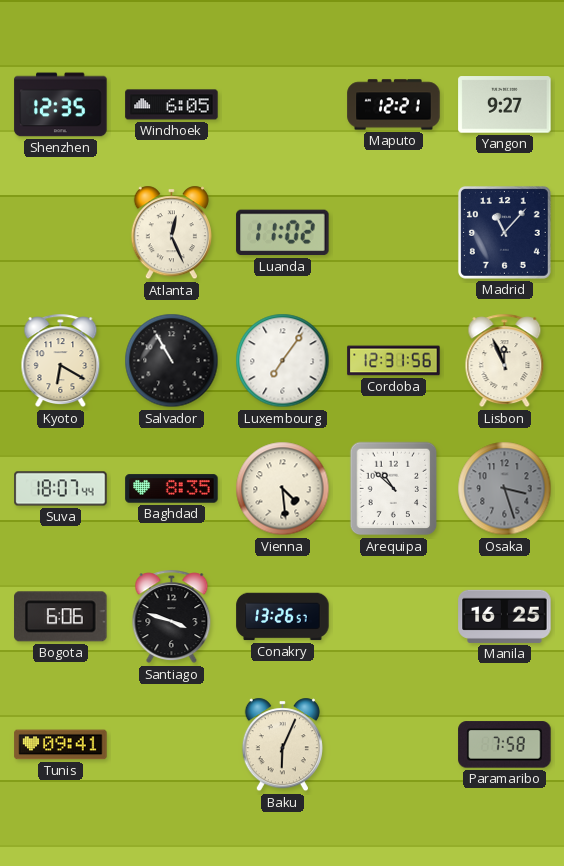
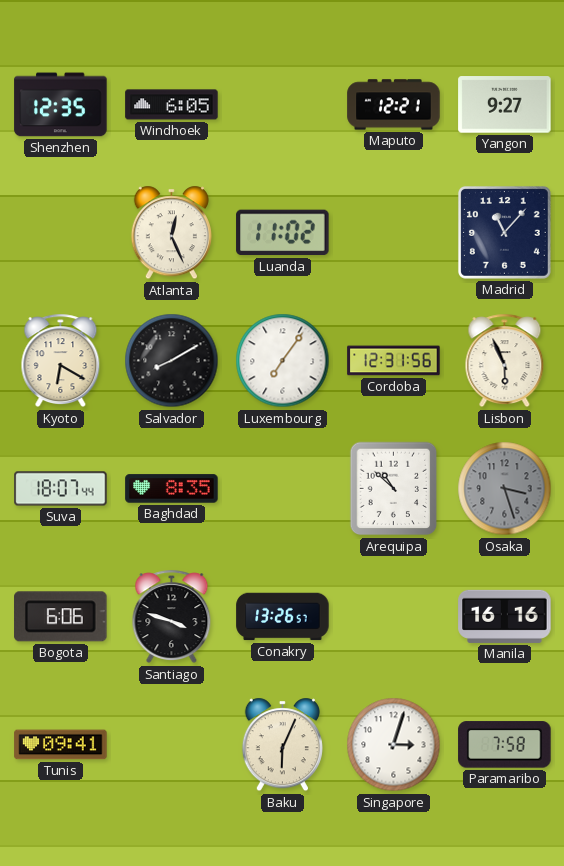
Salvador: 10:55 -> 8:10 (172, 361)
Lisbon: 11:56 -> 5:56 (505, 361)
Vienna: 4:29 -> none (283, 489)
Manila: 16:25 -> 16:16 (505, 616)
Singapore: none -> 3:03 (394, 745)
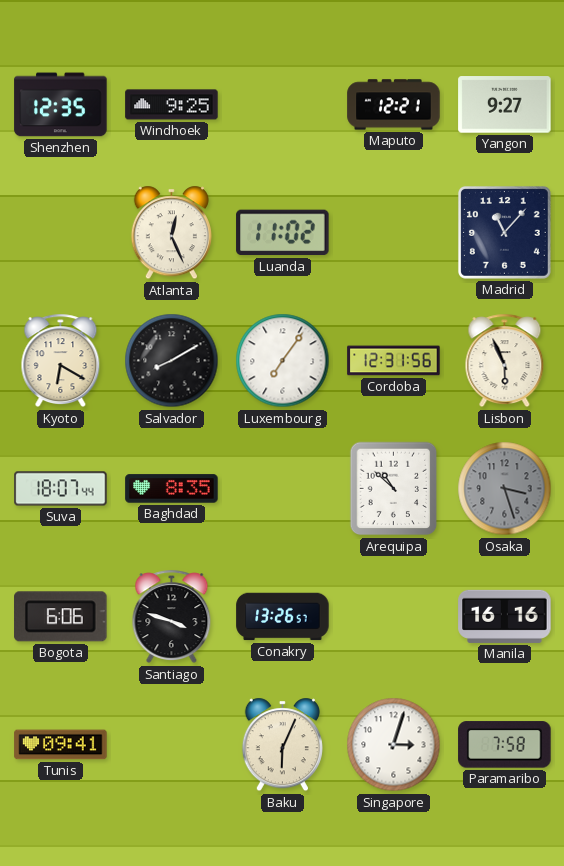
Windhoek: 6:05 -> 9:25 (172, 105)
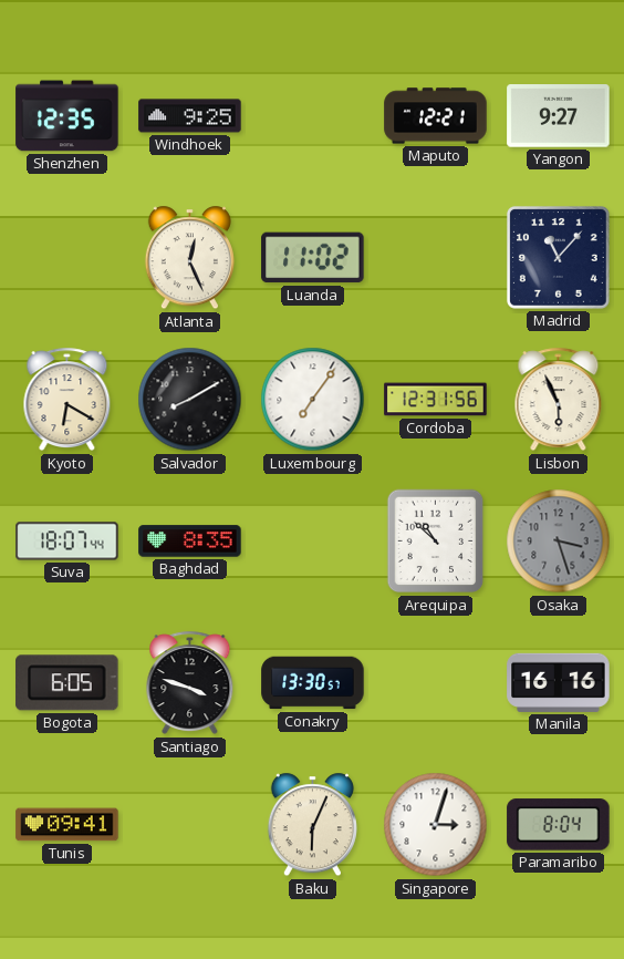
Bogota: 6:06 -> 6:05 (67, 683)
Conakry: 13:26 -> 13:30 (313, 683)
Paramaribo: 7:58 -> 8:04 (559, 825)
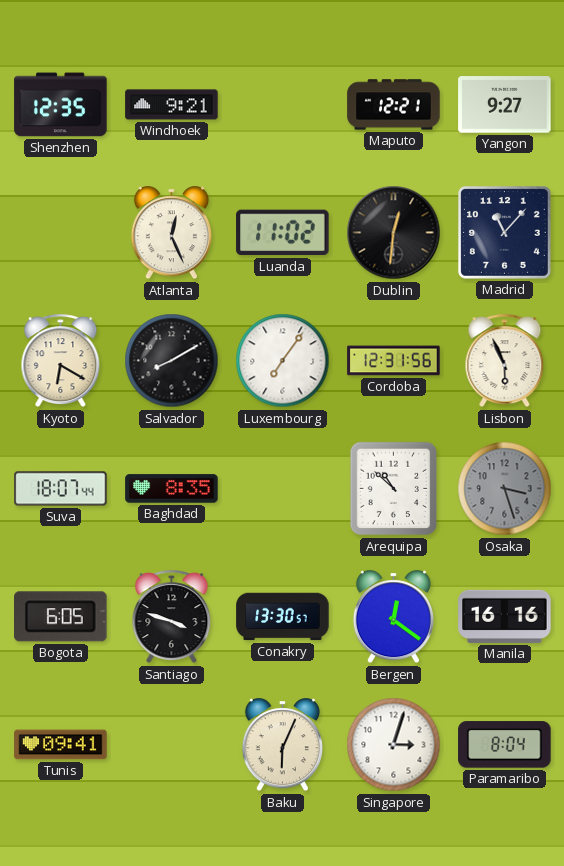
Windhoek: 9:25 -> 9:21 (172, 105)
Dublin: none -> 12:31 (394, 233)
Bergen: none -> 12:21 (393, 617)
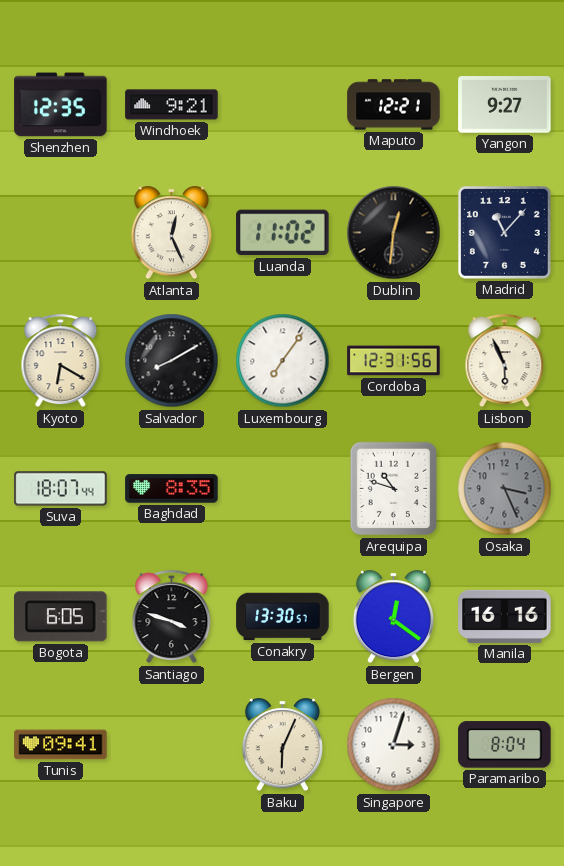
Arequipa: 10:52 -> 10:48 (394, 489)
Osaka: 3:27 -> 3:26 (505, 489)
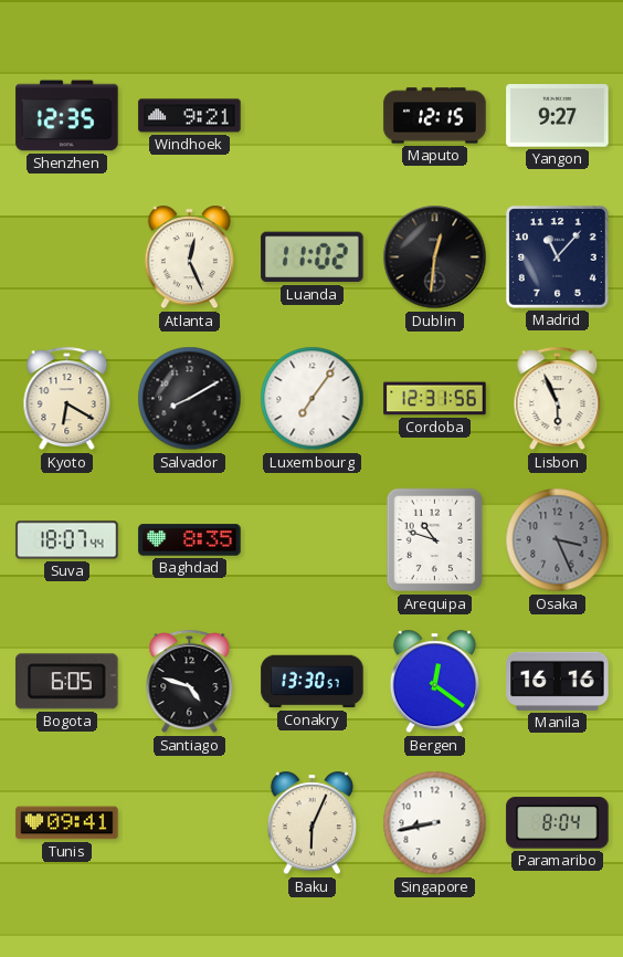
Maputo: 12:21 -> 12:15 (435, 116)
Santiago: 3:48 -> 4:48 (190, 682)
Singapore: 3:03 -> 8:43 (435, 823)
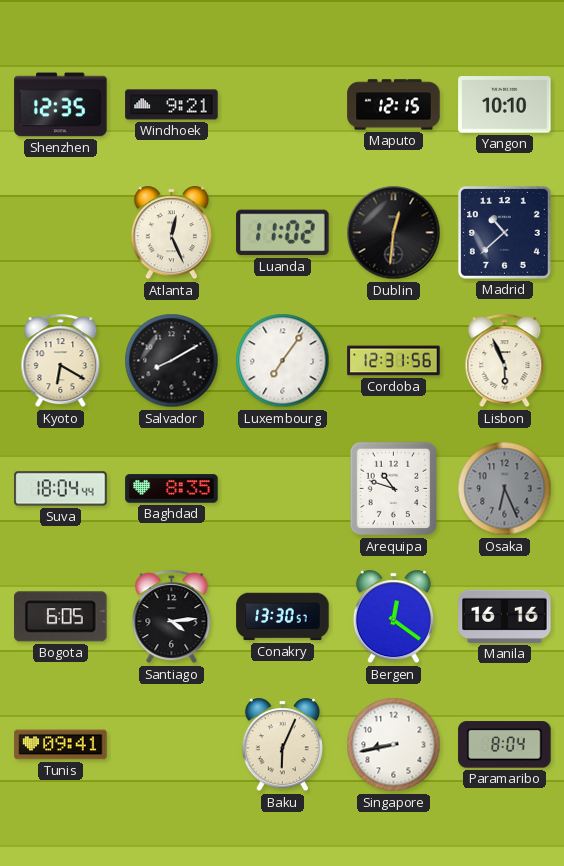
Yangon: 9:27 -> 10:10 (505, 105)
Madrid: 11:07 -> 10:38 (504, 232)
Suva: 18:07 -> 18:04 (61, 489)
Osaka: 3:26 -> 6:26 (505, 489)
Santiago: 4:48 -> 4:14 (172, 617)
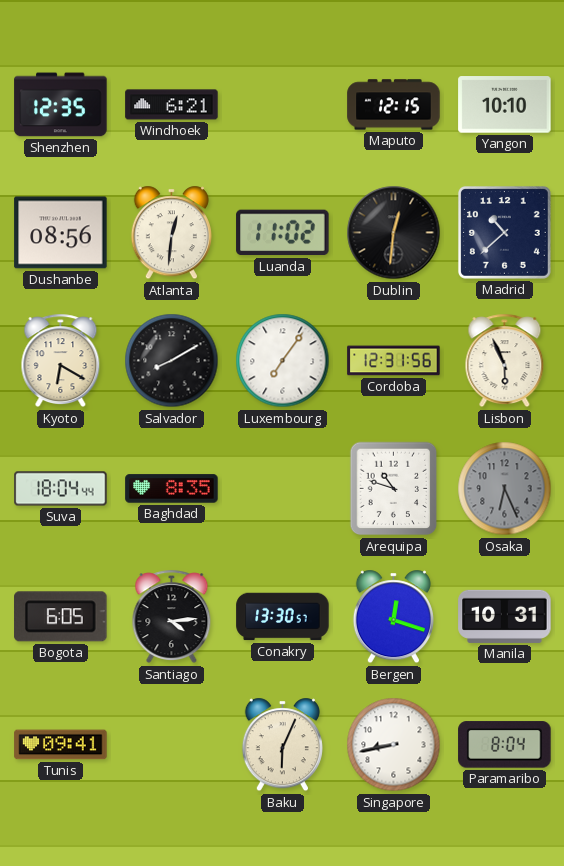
Windhoek: 9:21 -> 6:21 (172, 105)
Dushanbe: none -> 08:56 (61, 233)
Atlanta: 12:26 -> 12:31 (171, 233)
Bergen: 12:21 -> 12:18 (393, 617)
Manila: 16:16 -> 10:31 (505, 616)
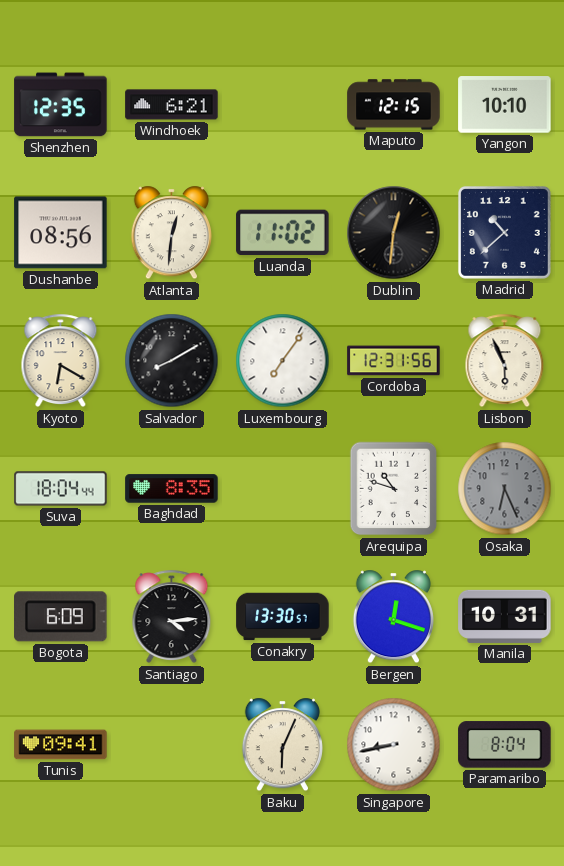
Bogota: 6:05 -> 6:09 (61, 617)
